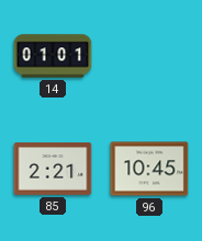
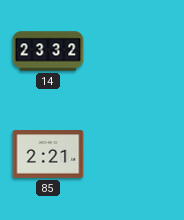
14: 01:01 -> 23:32 (48, 51)
96: 10:45 -> none (149, 169)
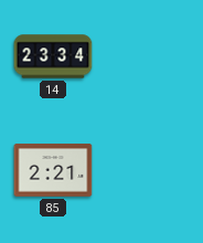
14: 23:32 -> 23:34 (53, 56)
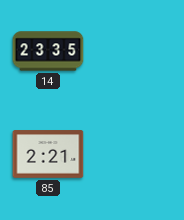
14: 23:34 -> 23:35 (48, 51)
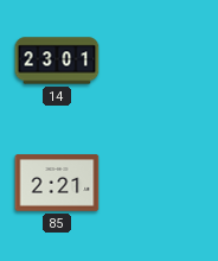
14: 23:35 -> 23:01 (57, 61)
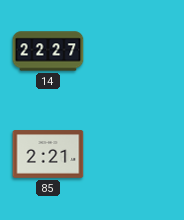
14: 23:01 -> 22:27 (48, 51)
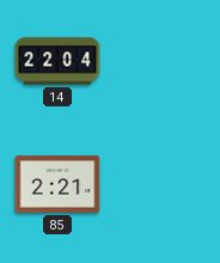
14: 22:27 -> 22:04 (57, 61)
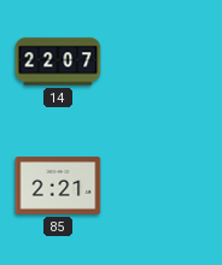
14: 22:04 -> 22:07 (58, 61)
